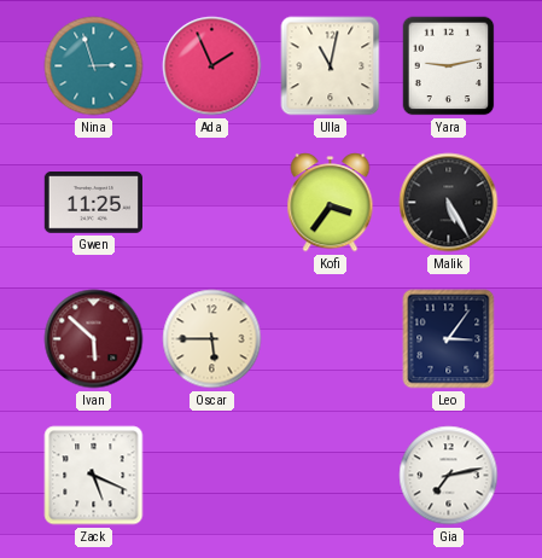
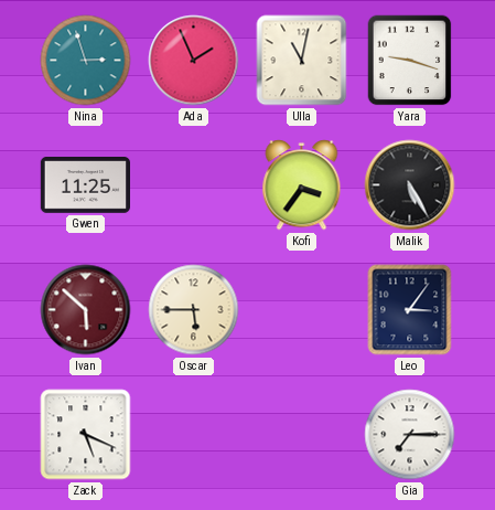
Yara: 9:13 -> 9:18 (410, 61)
Gia: 7:13 -> 7:15 (410, 435)
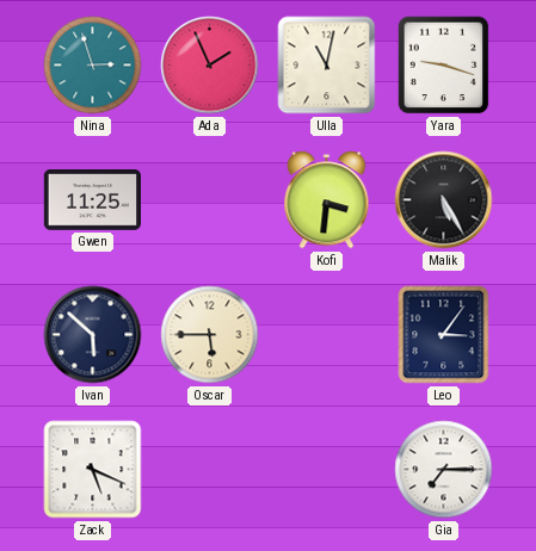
Kofi: 3:36 -> 3:31 (327, 200)
Ivan dial: burgundy -> navy (93, 335)
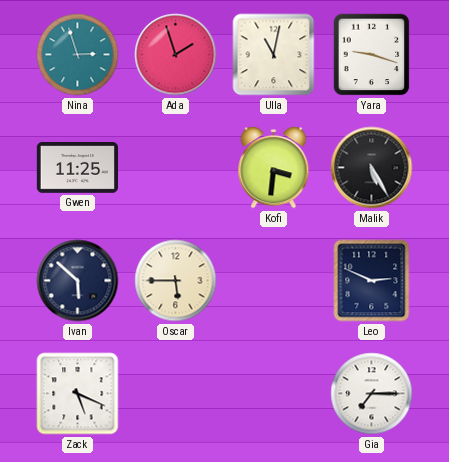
Ada: 1:56 -> 1:57 (176, 55)
Leo: 3:06 -> 2:49 (372, 281)
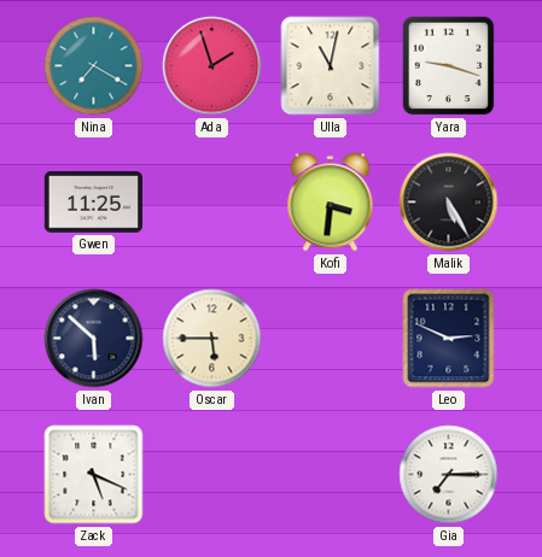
Nina: 2:57 -> 7:20 (94, 66)
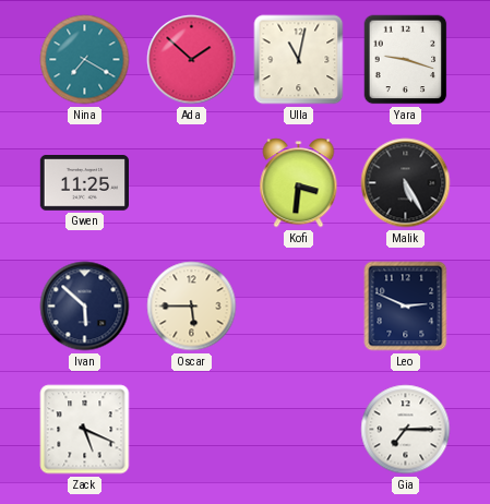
Ada: 1:57 -> 1:52 (192, 60)
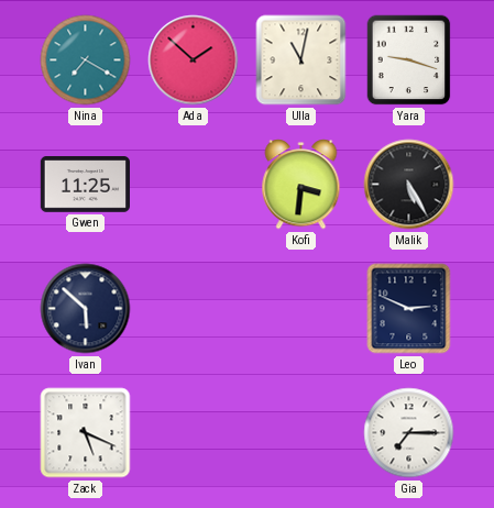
Oscar: 5:45 -> none (192, 307)
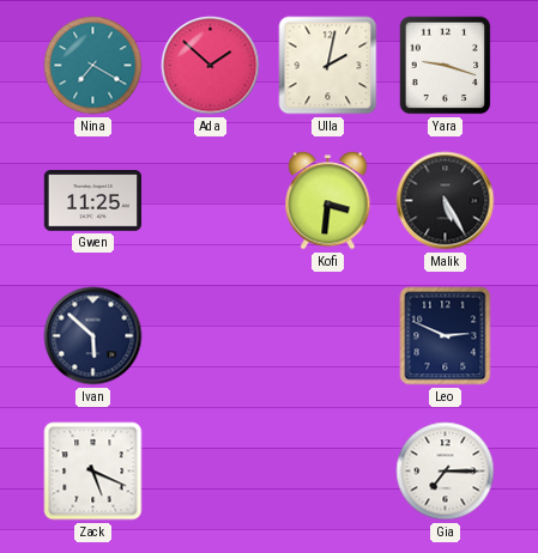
Ulla: 11:02 -> 2:02 (328, 66)
